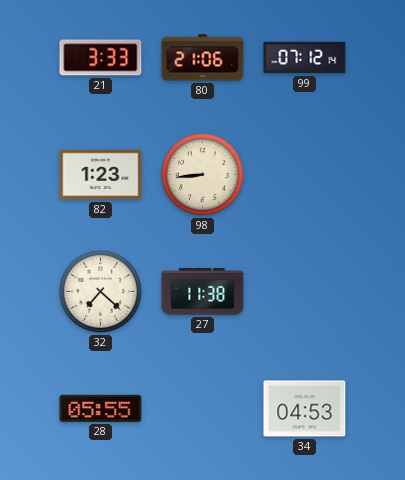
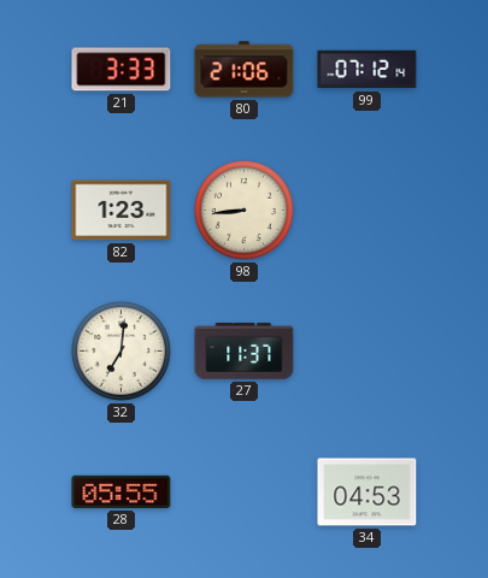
32: 7:22 -> 7:01 (120, 350)
27: 11:38 -> 11:37 (245, 352)
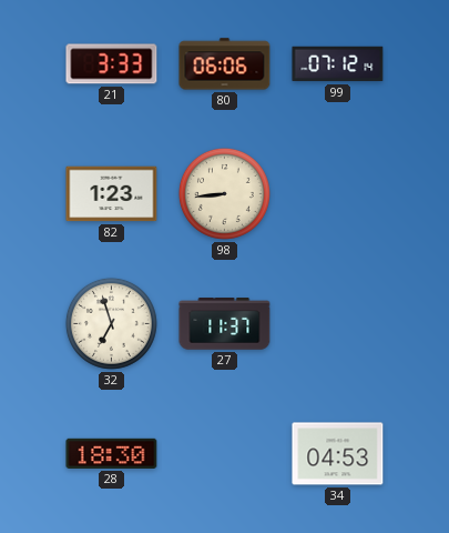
80: 21:06 -> 06:06 (225, 64)
32: 7:01 -> 6:57 (111, 323)
28: 05:55 -> 18:30 (112, 453)
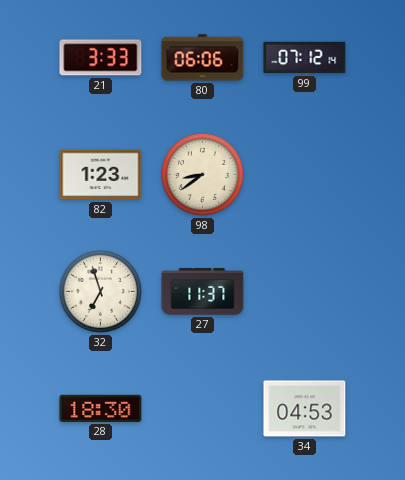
98: 8:44 -> 8:39 (202, 174)
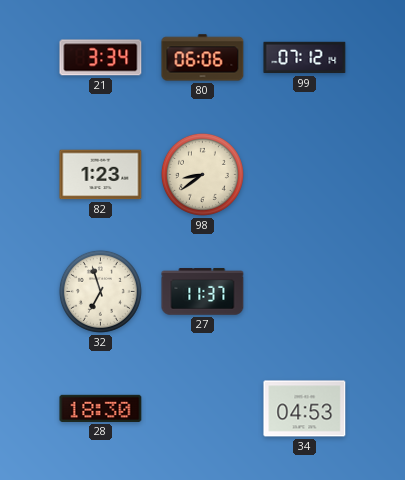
21: 3:33 -> 3:34 (101, 58)
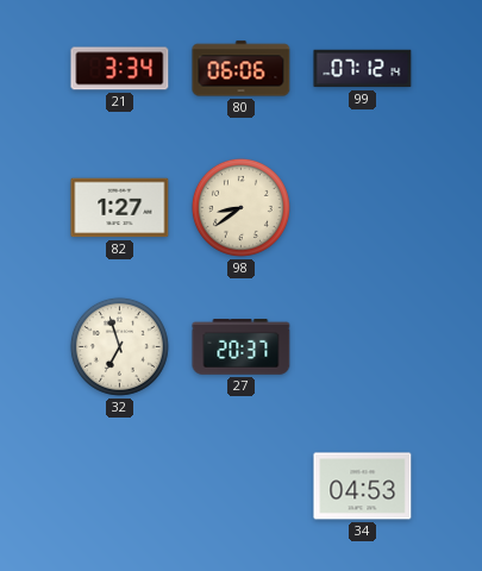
82: 1:23 -> 1:27 (120, 208)
27: 11:37 -> 20:37 (242, 347)
28: 18:30 -> none (101, 408)
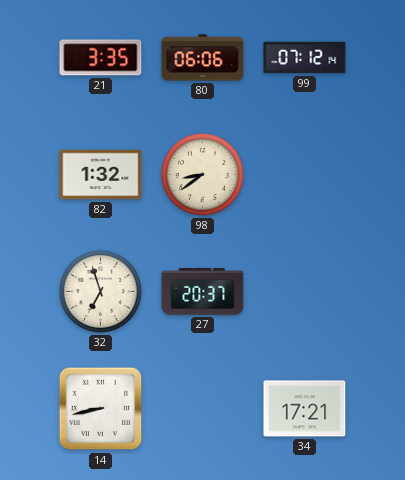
21: 3:34 -> 3:35 (101, 58)
82: 1:27 -> 1:32 (101, 175)
14: none -> 8:43 (101, 409)
34: 04:53 -> 17:21 (305, 409)
